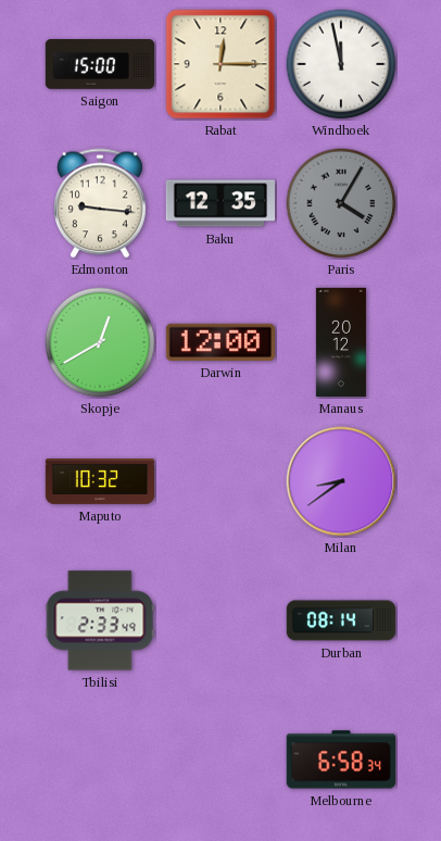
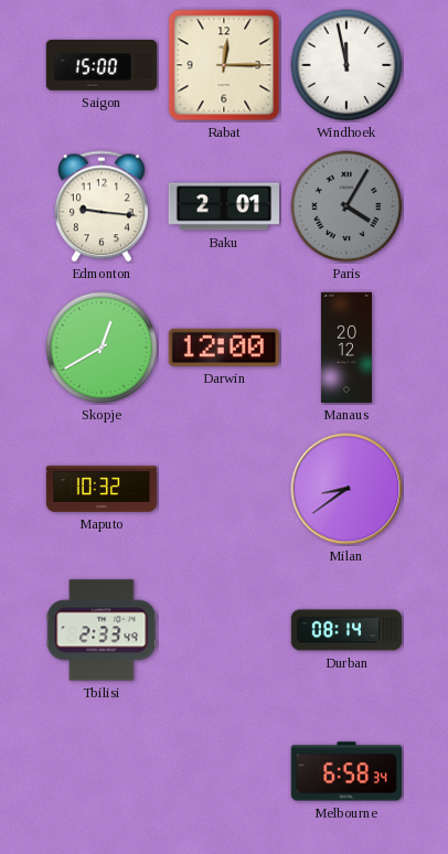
Baku: 12:35 -> 2:01 (224, 206)
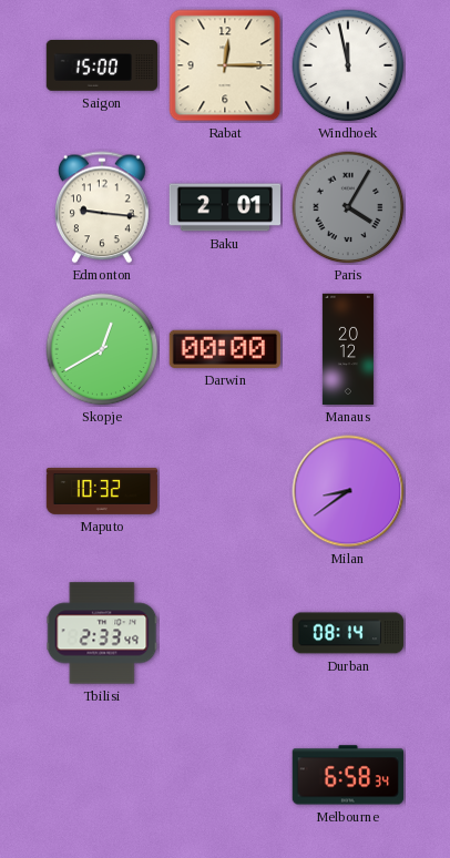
Darwin: 12:00 -> 00:00 (225, 349)
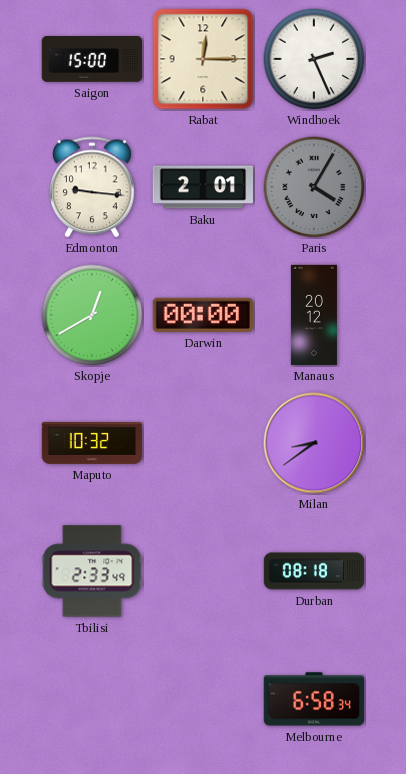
Windhoek: 11:58 -> 2:26 (314, 59)
Durban: 08:14 -> 08:18 (314, 571)
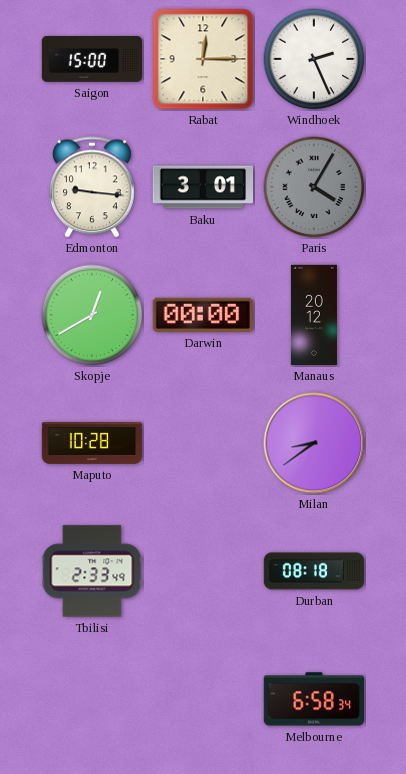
Baku: 2:01 -> 3:01 (203, 187)
Maputo: 10:32 -> 10:28 (92, 443)
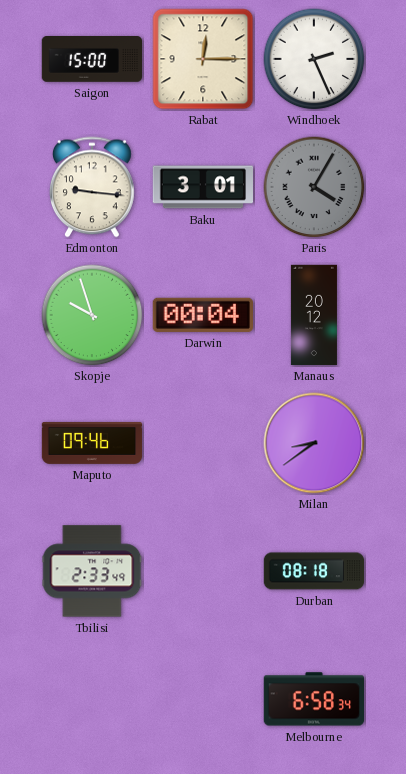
Skopje: 12:40 -> 9:57 (92, 315)
Darwin: 00:00 -> 00:04 (203, 315)
Maputo: 10:28 -> 09:46 (92, 443)
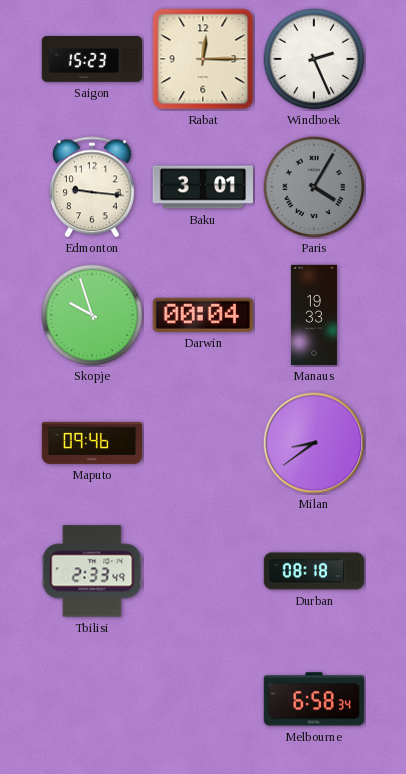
Saigon: 15:00 -> 15:23 (92, 60)
Manaus: 20:12 -> 19:33 (314, 315)
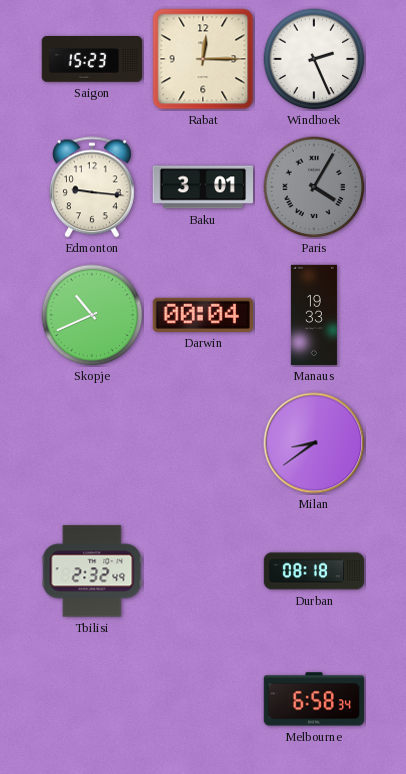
Skopje: 9:57 -> 10:41 (92, 315)
Maputo: 09:46 -> none (92, 443)
Tbilisi: 2:33 -> 2:32 (92, 571)
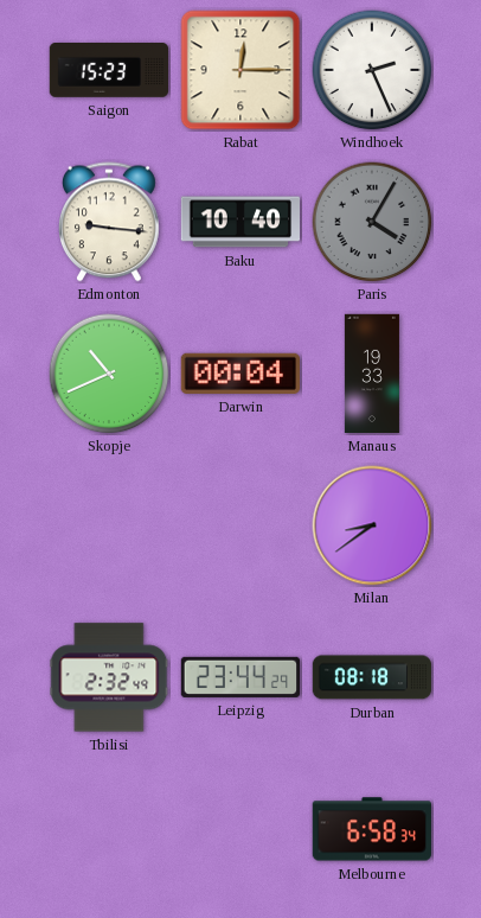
Baku: 3:01 -> 10:40 (240, 222)
Leipzig: none -> 23:44 (239, 677)
